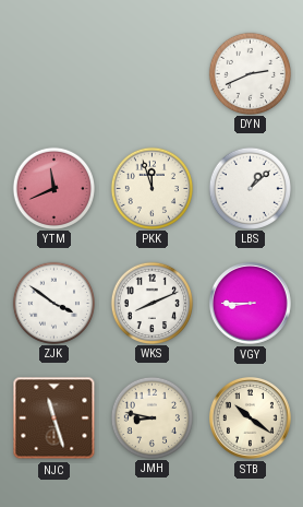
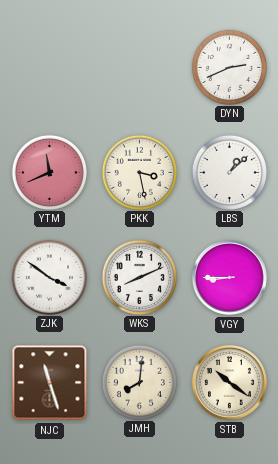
PKK: 11:57 -> 3:28 (139, 172)
JMH: 8:47 -> 8:01 (139, 382)
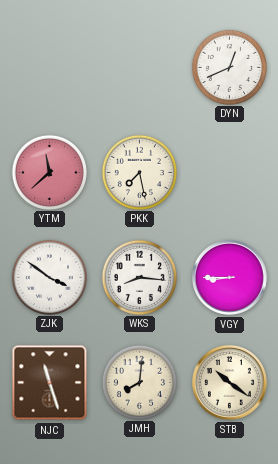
DYN: 2:41 -> 12:41 (229, 67)
YTM: 11:41 -> 11:38 (49, 172)
PKK: 3:28 -> 7:28 (139, 172)
LBS: 1:08 -> none (229, 172)
WKS: 8:11 -> 8:16 (139, 277)
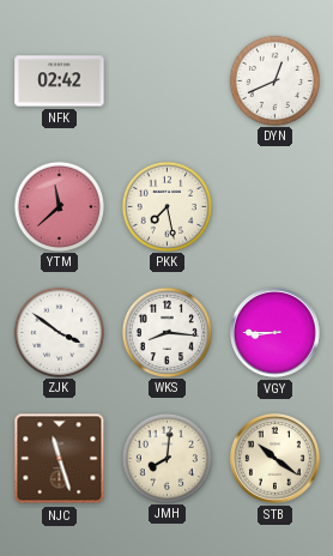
NFK: none -> 02:42 (60, 81)
